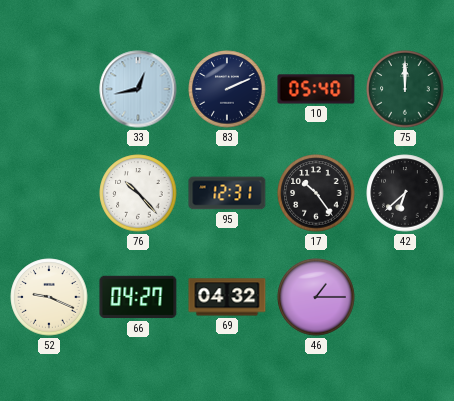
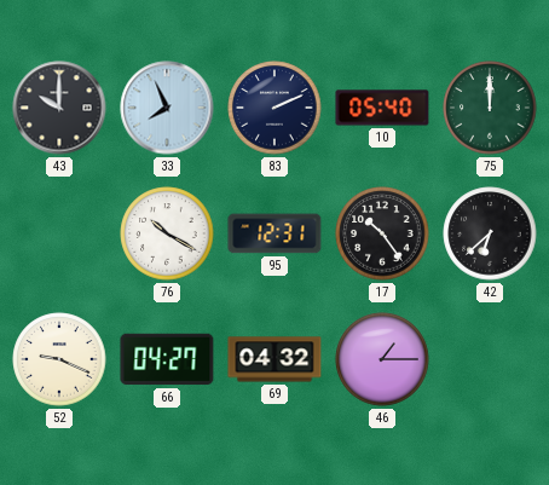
43: none -> 10:00 (59, 108)
33: 12:43 -> 7:56 (167, 108)
76: 10:23 -> 10:20 (167, 233)
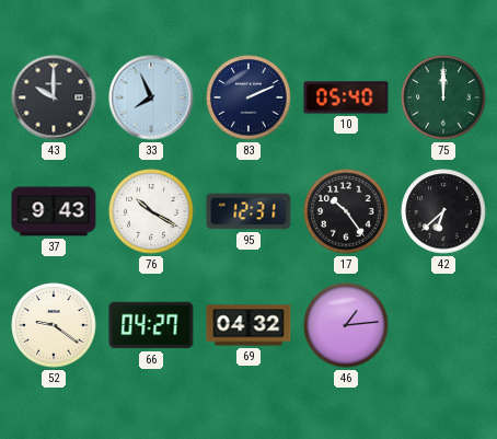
37: none -> 9:43 (54, 211)
52: 9:19 -> 9:21 (54, 325)
46: 1:15 -> 1:14 (346, 325)
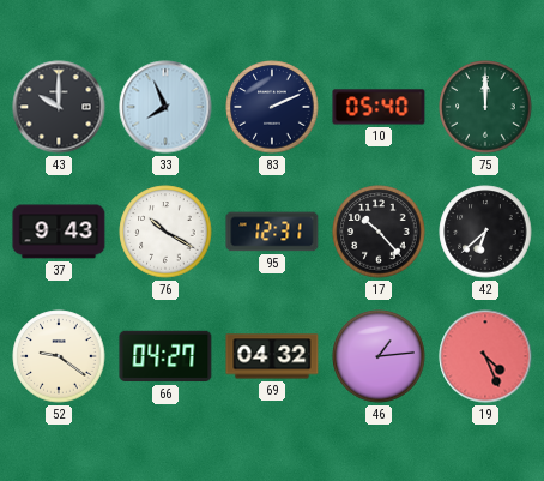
17: 10:24 -> 10:23 (379, 232)
19: none -> 4:26 (485, 356)
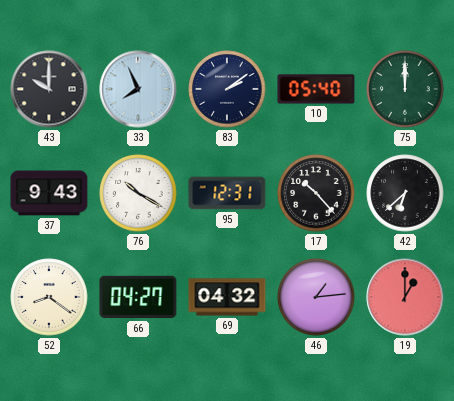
83: 2:11 -> 2:09 (227, 89)
52: 9:21 -> 8:21 (49, 297)
19: 4:26 -> 1:00 (405, 297)
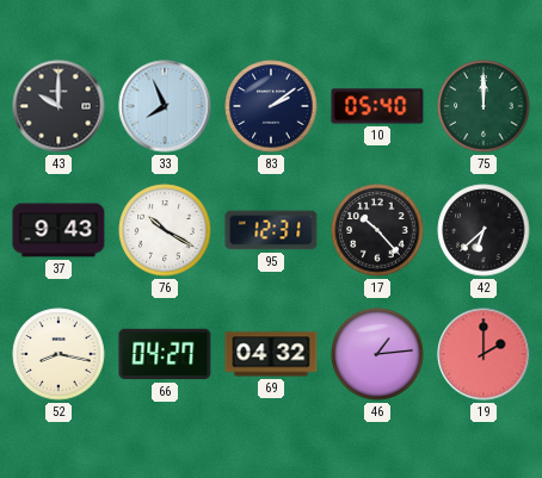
52: 8:21 -> 8:17 (58, 354)
19: 1:00 -> 2:00 (484, 354)
